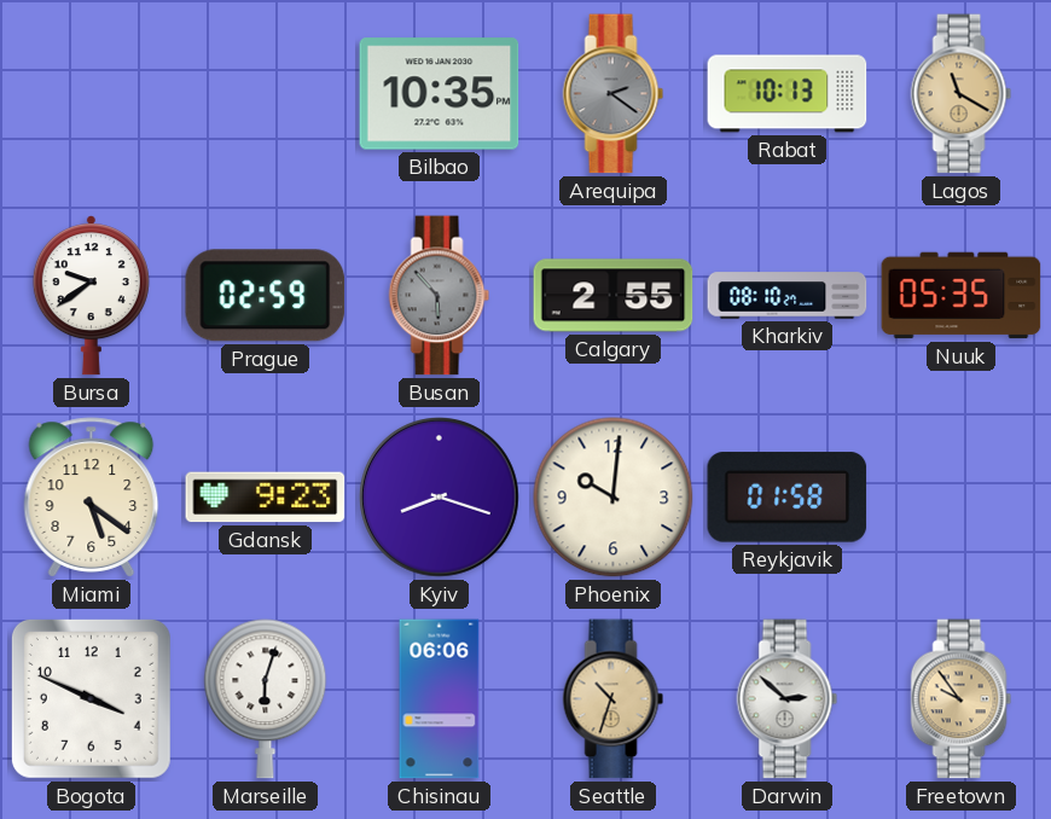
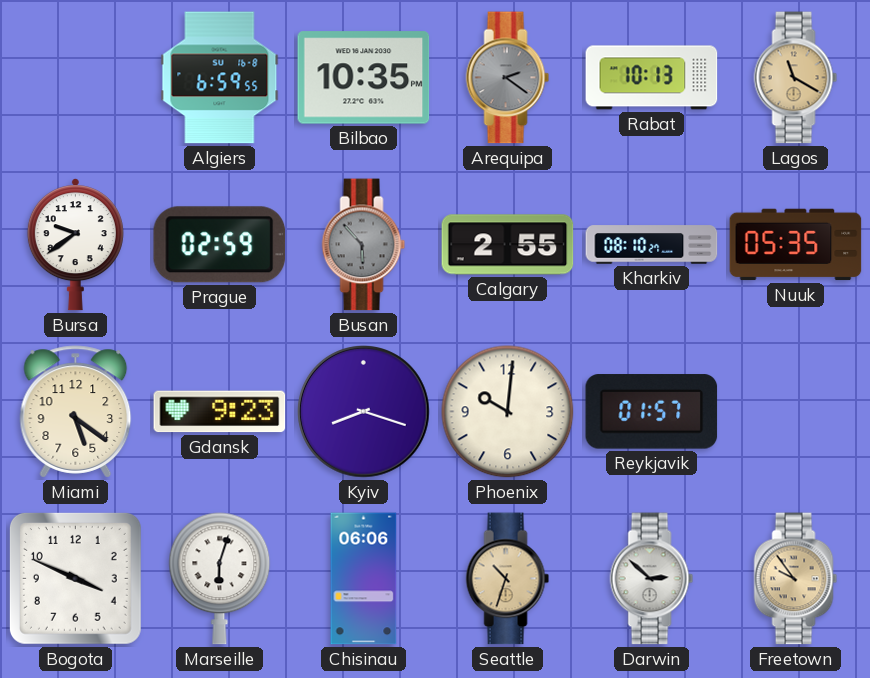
Algiers: none -> 6:59 (220, 78)
Reykjavik: 01:58 -> 01:57 (652, 412)
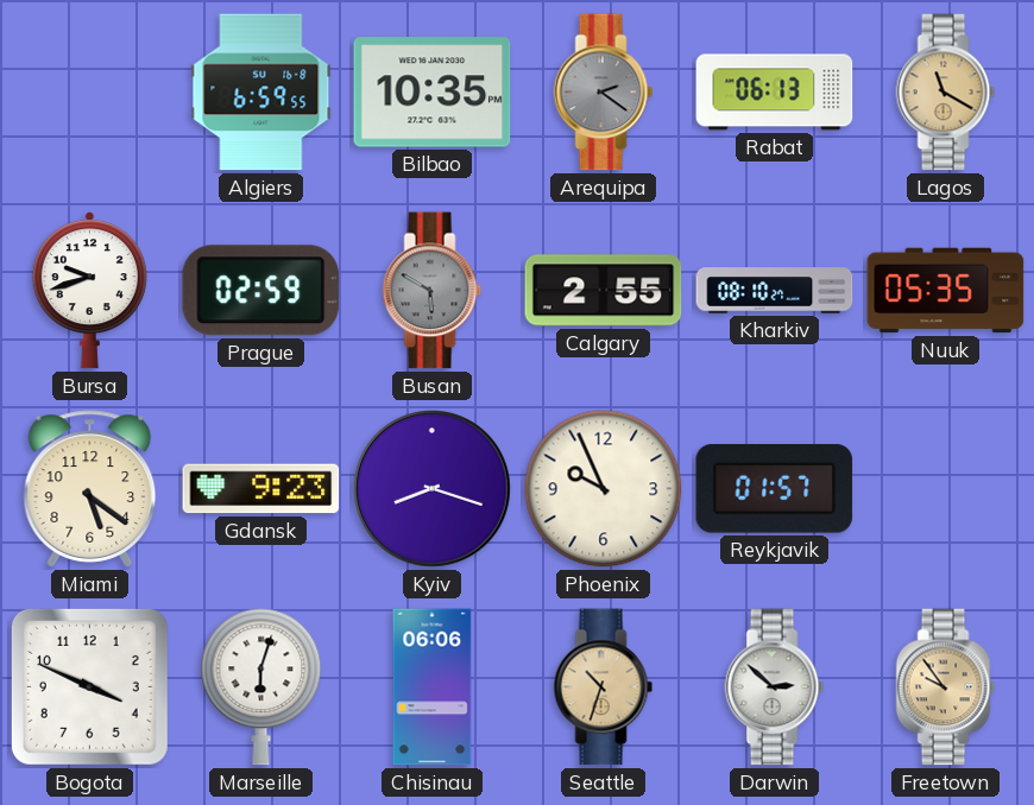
Rabat: 10:13 -> 06:13 (775, 93)
Bursa: 9:39 -> 9:42 (89, 291)
Busan: 5:53 -> 5:50 (433, 291)
Phoenix: 10:01 -> 9:56 (604, 489)
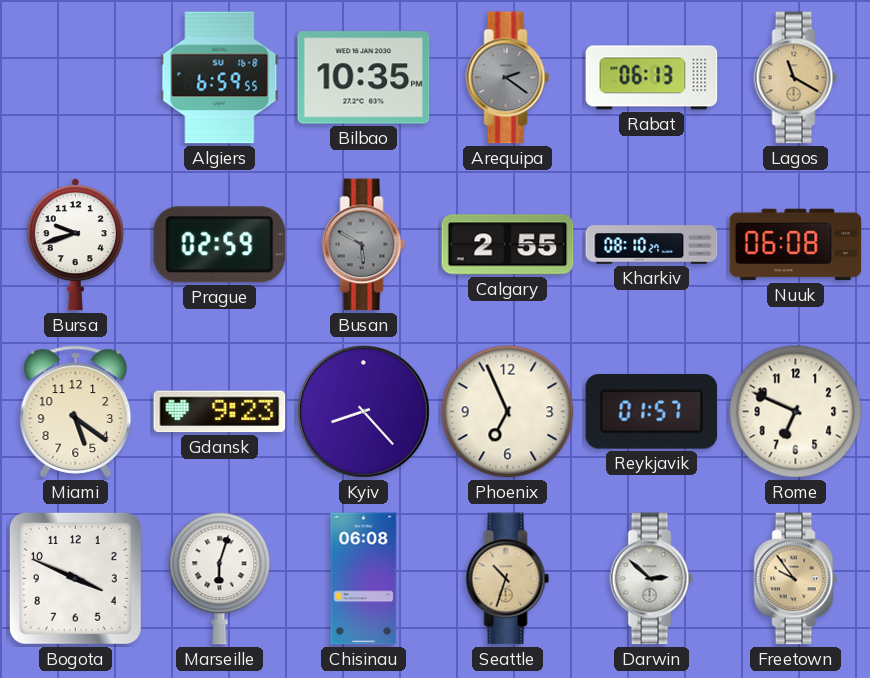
Nuuk: 05:35 -> 06:08 (796, 245)
Kyiv: 8:18 -> 8:23 (364, 412)
Phoenix: 9:56 -> 6:56 (508, 412)
Rome: none -> 6:49 (796, 412)
Chisinau: 06:06 -> 06:08 (364, 579)
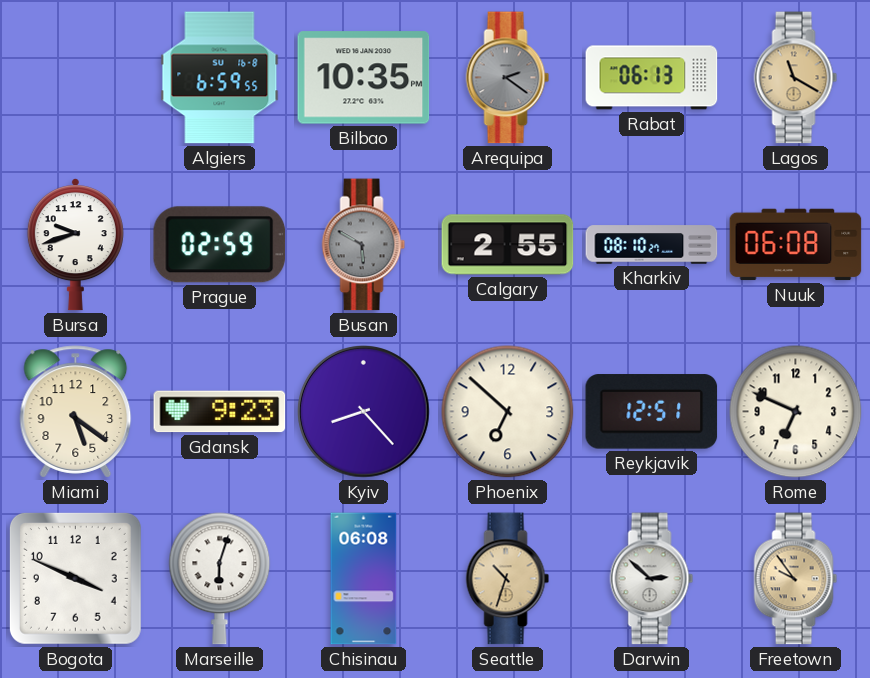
Phoenix: 6:56 -> 6:52 (508, 412)
Reykjavik: 01:57 -> 12:51 (652, 412)
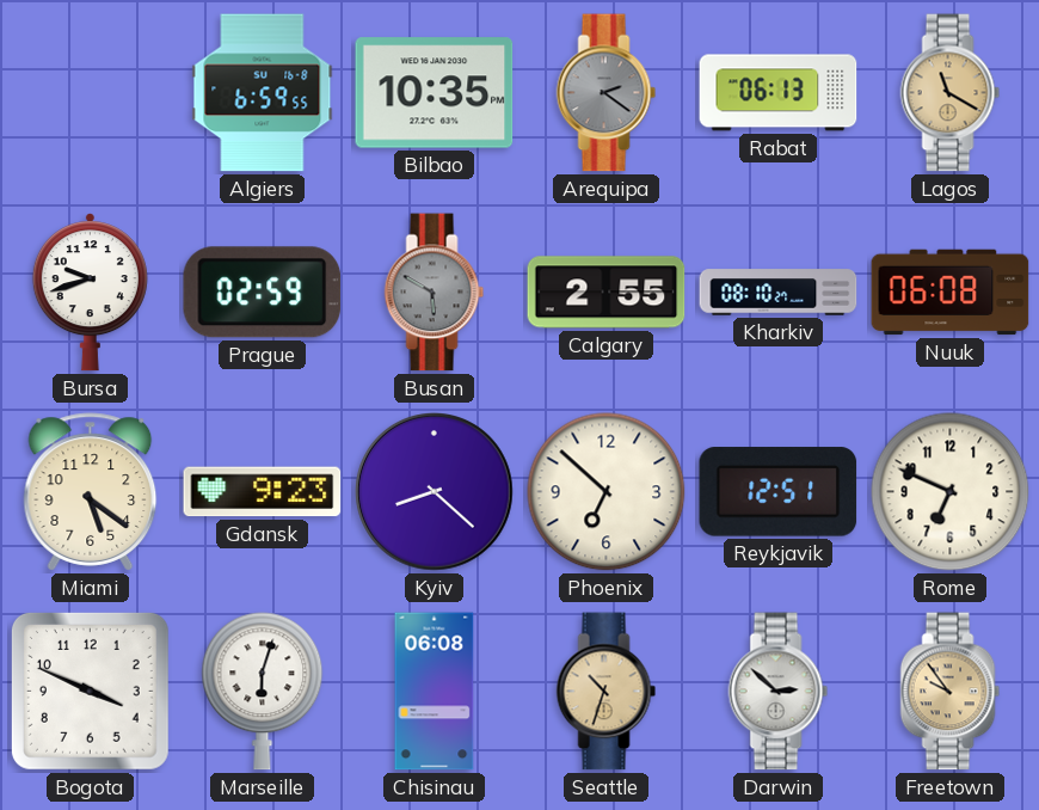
Kyiv: 8:23 -> 8:22 (435, 492)
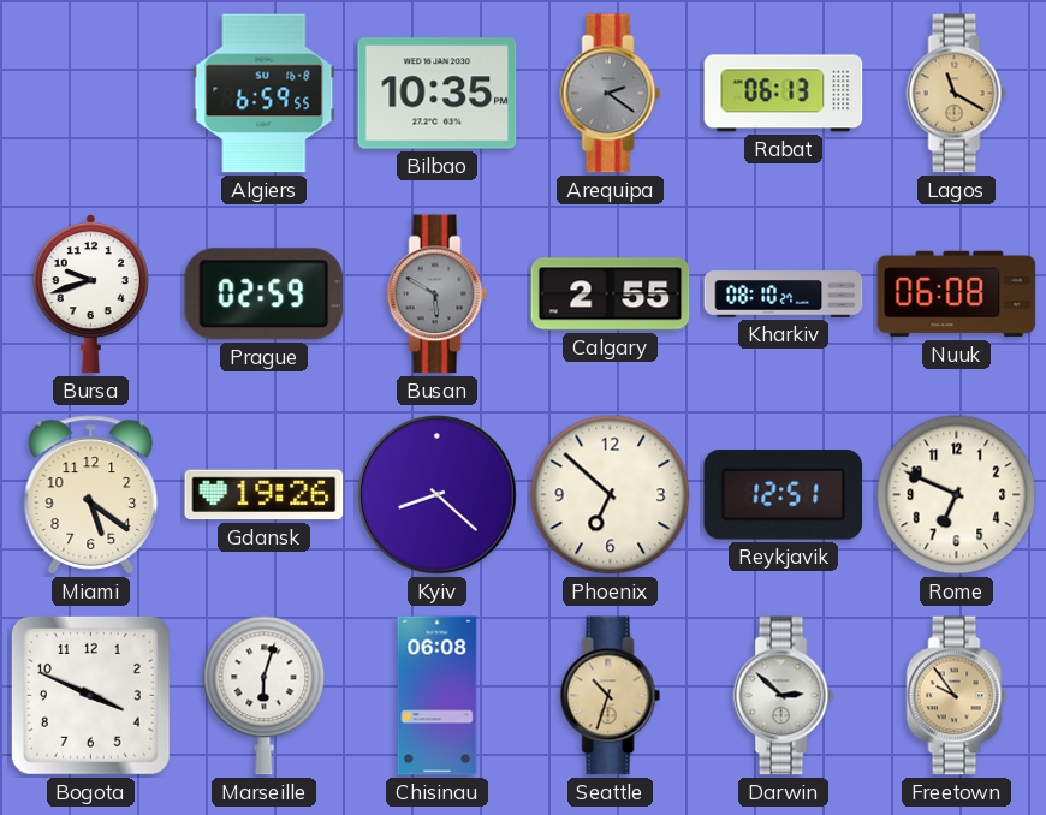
Gdansk: 9:23 -> 19:26 (265, 495)
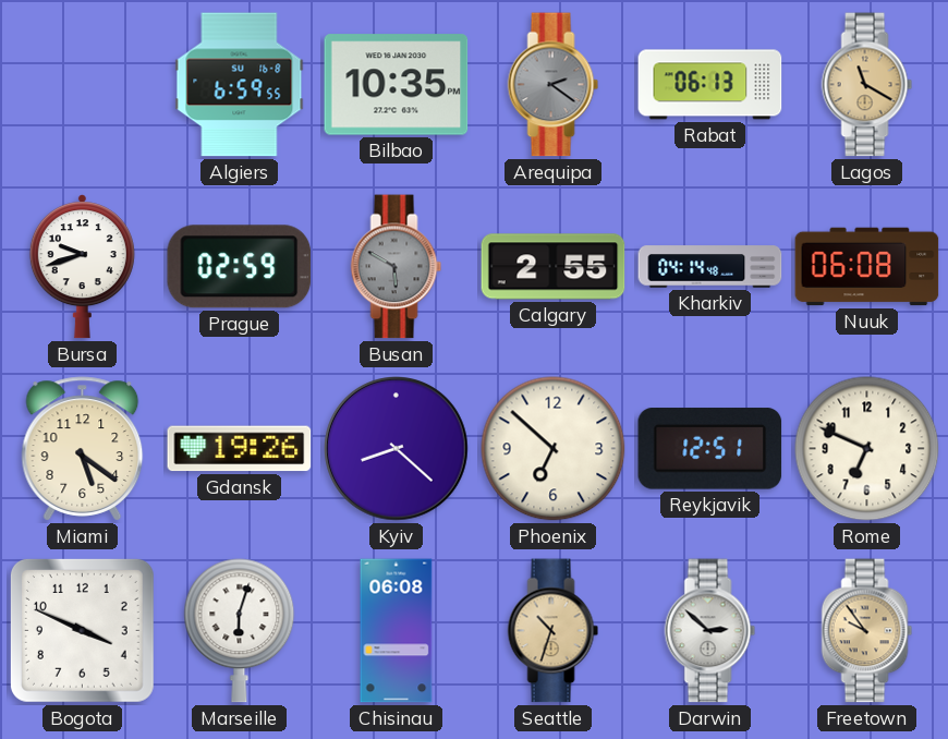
Kharkiv: 08:10 -> 04:14 (710, 267)
